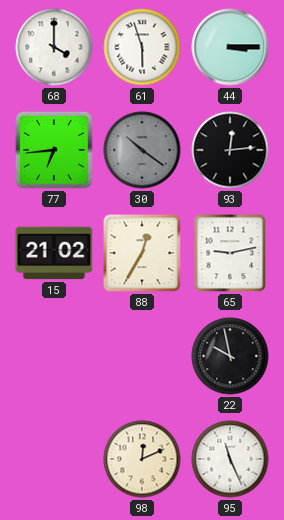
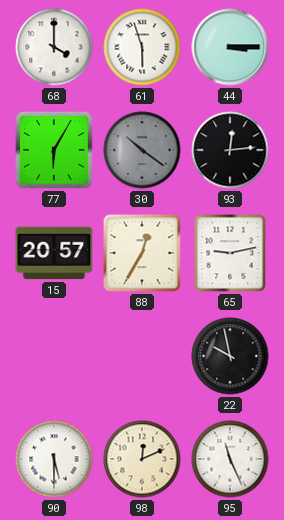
77: 6:44 -> 6:05 (54, 150)
15: 21:02 -> 20:57 (54, 253)
90: none -> 5:30 (54, 459)
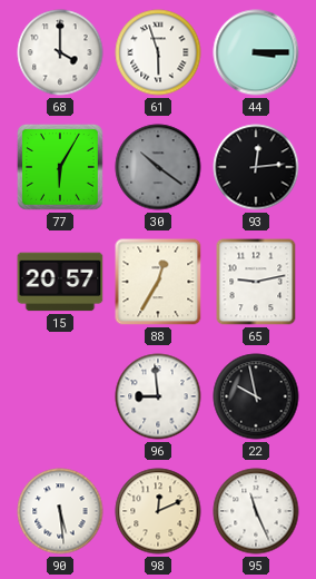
96: none -> 8:59 (158, 396)
90: 5:30 -> 5:29 (60, 511)
